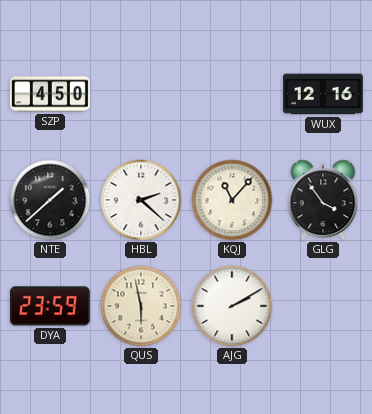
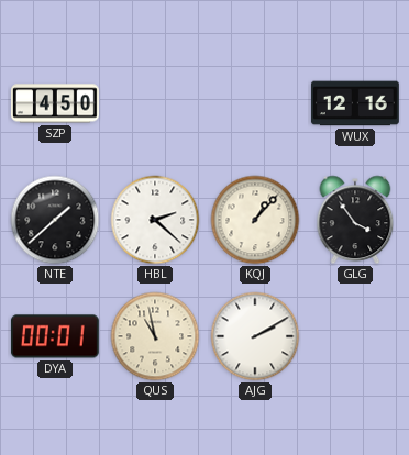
KQJ: 11:07 -> 1:07 (255, 220)
DYA: 23:59 -> 00:01 (55, 336)
QUS: 5:58 -> 10:58 (155, 336)
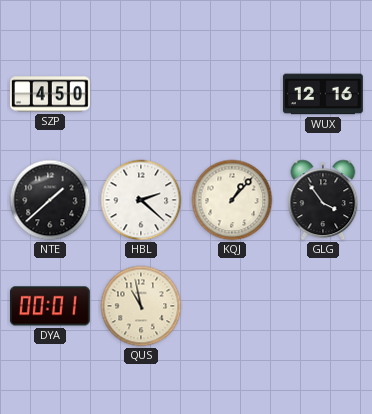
AJG: 2:10 -> none (255, 336)
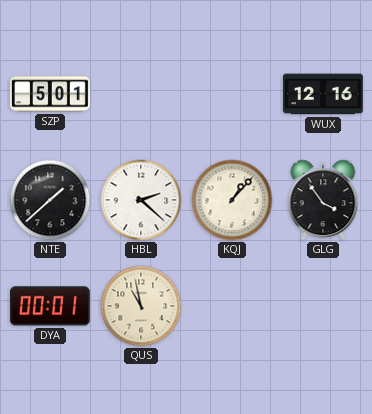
SZP: 4:50 -> 5:01 (50, 94)
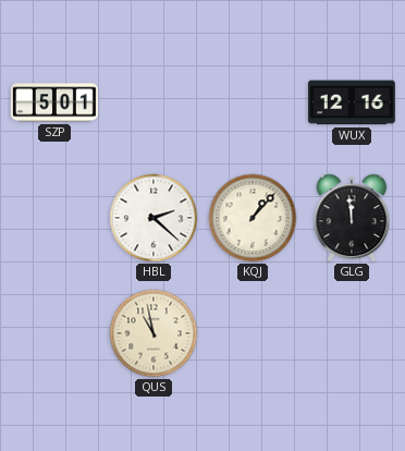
NTE: 1:38 -> none (50, 200)
GLG: 3:54 -> 11:59 (352, 218)
DYA: 00:01 -> none (50, 306)
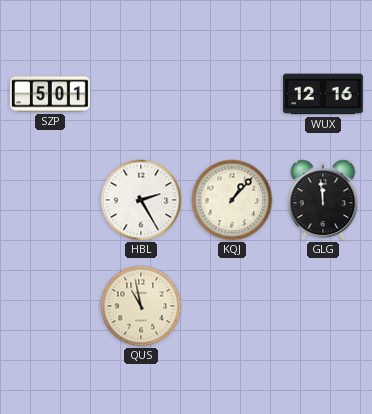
HBL: 2:22 -> 2:25 (141, 200)
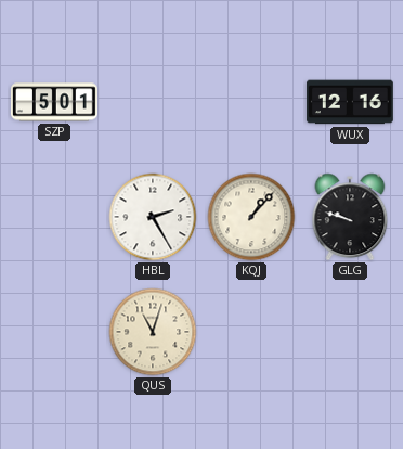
GLG: 11:59 -> 9:48 (350, 217)
QUS: 10:58 -> 11:03 (153, 332)
